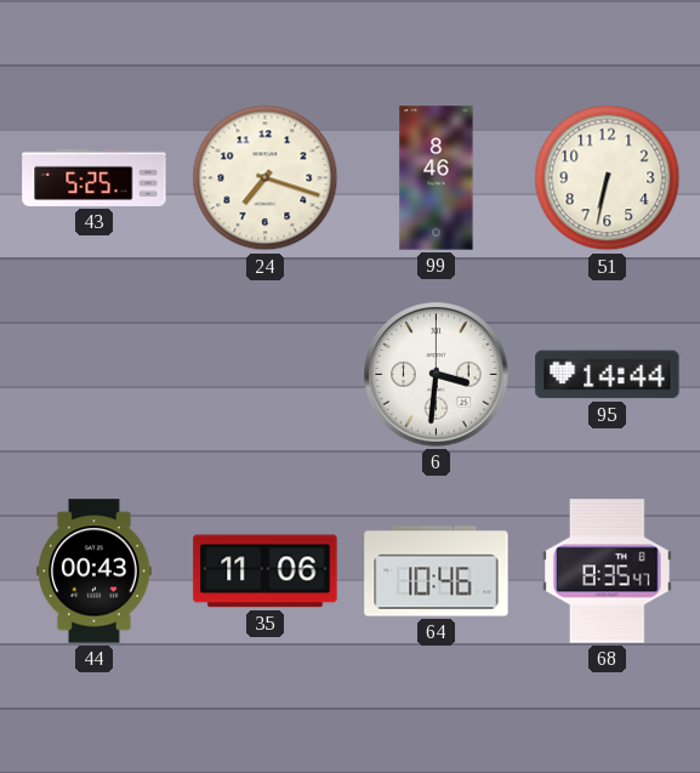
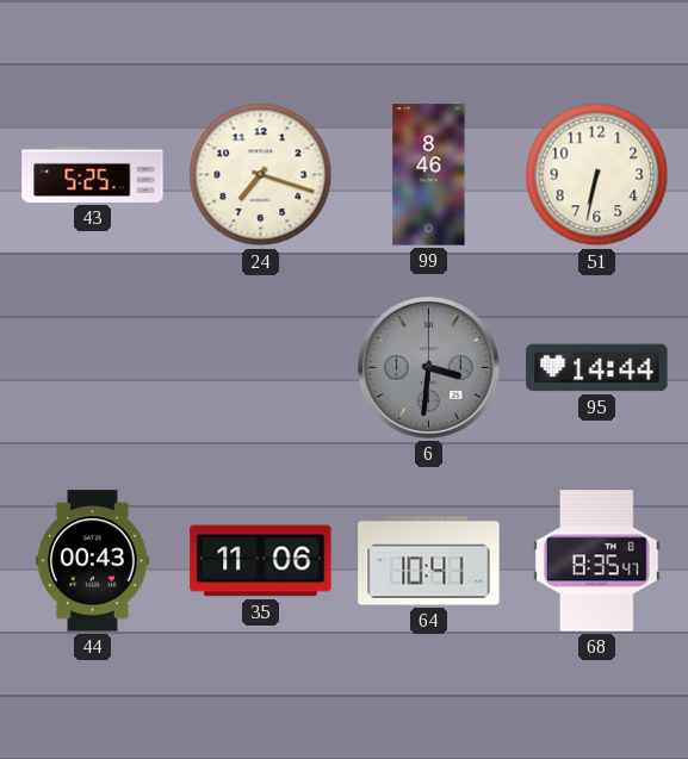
6 dial: white -> grey (429, 368)
64: 10:46 -> 10:41 (429, 561)
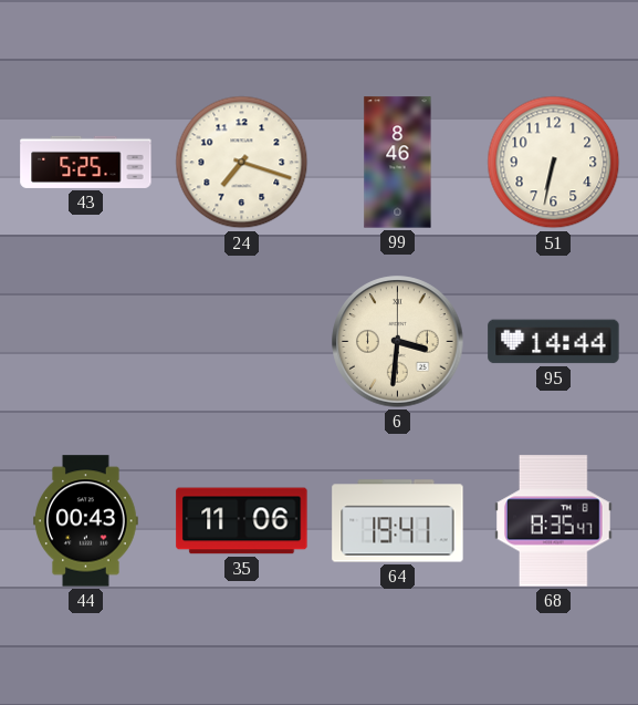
6 dial: grey -> cream (398, 342)
64: 10:41 -> 19:41 (398, 521)
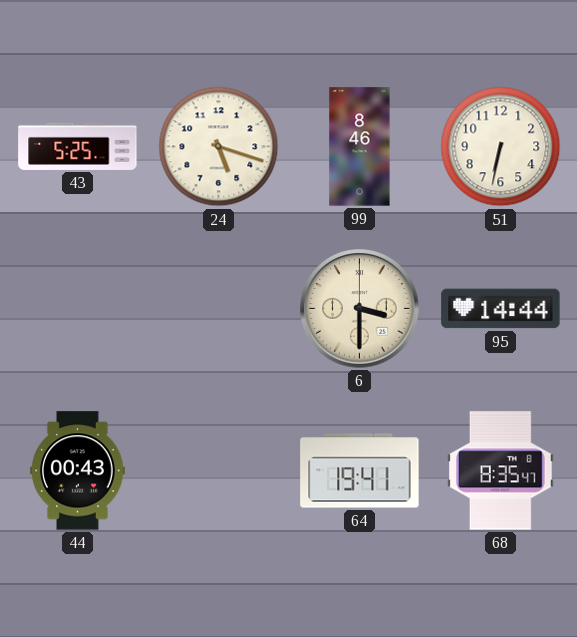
24: 7:18 -> 5:18 (219, 147)
6: 3:31 -> 3:30 (360, 309)
35: 11:06 -> none (242, 521)
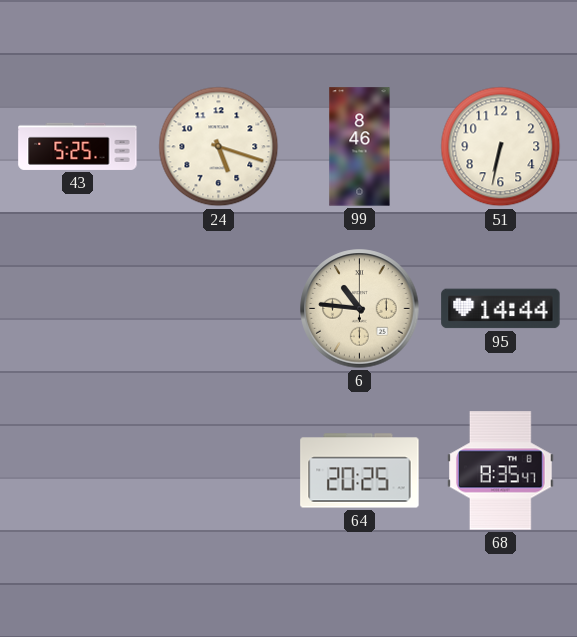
6: 3:30 -> 10:46 (360, 309)
44: 00:43 -> none (78, 471)
64: 19:41 -> 20:25 (360, 471)
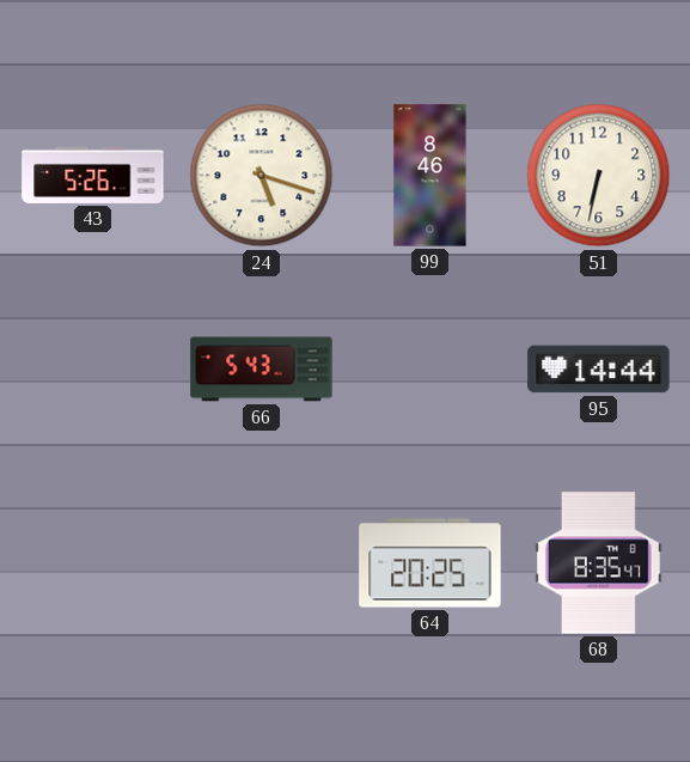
43: 5:25 -> 5:26 (93, 175)
66: none -> 5:43 (262, 370)
6: 10:46 -> none (360, 309)
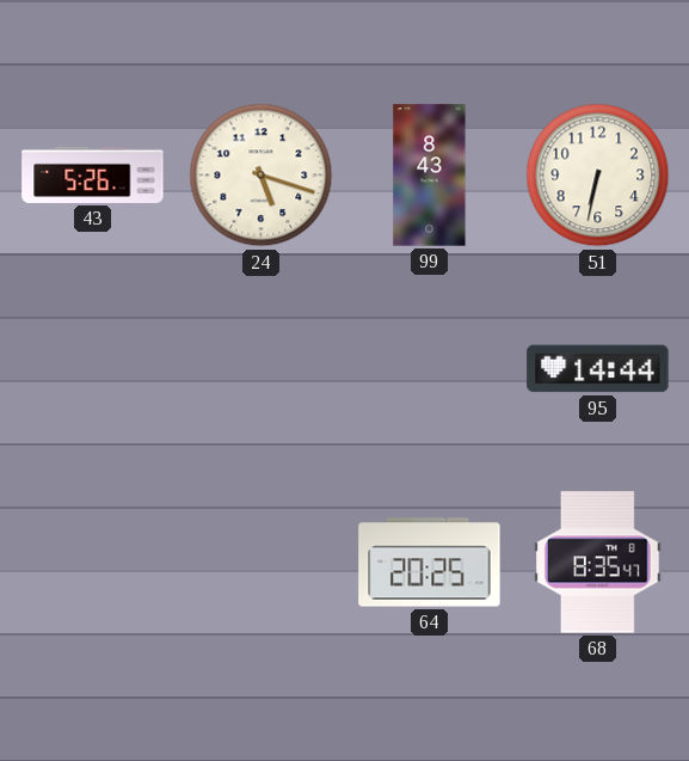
99: 8:46 -> 8:43 (430, 176)
66: 5:43 -> none (262, 370)
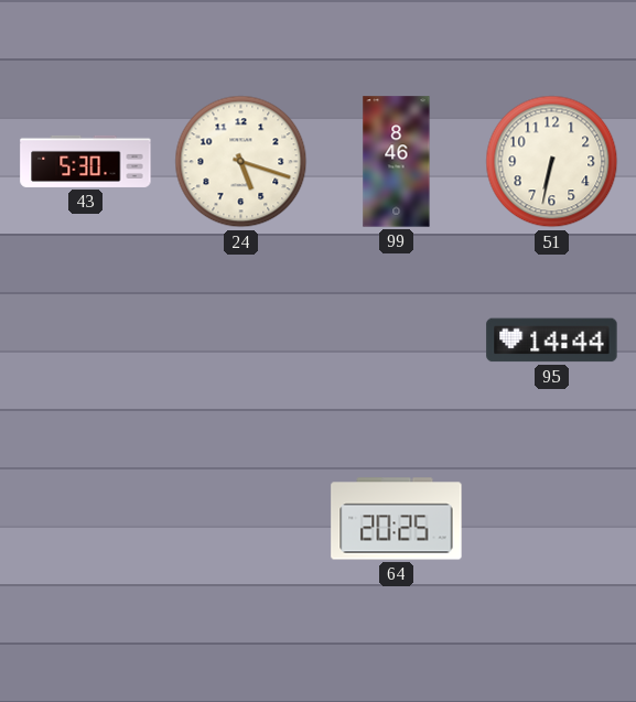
43: 5:26 -> 5:30 (86, 161)
99: 8:43 -> 8:46 (397, 162)
68: 8:35 -> none (598, 563)
